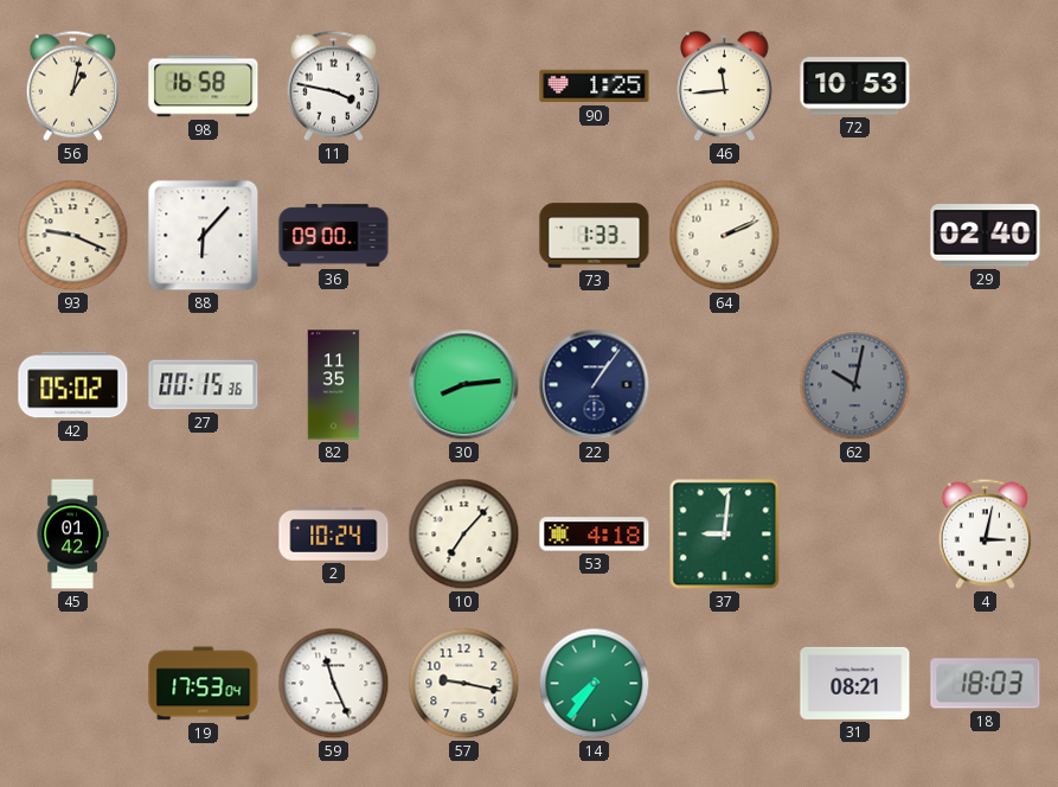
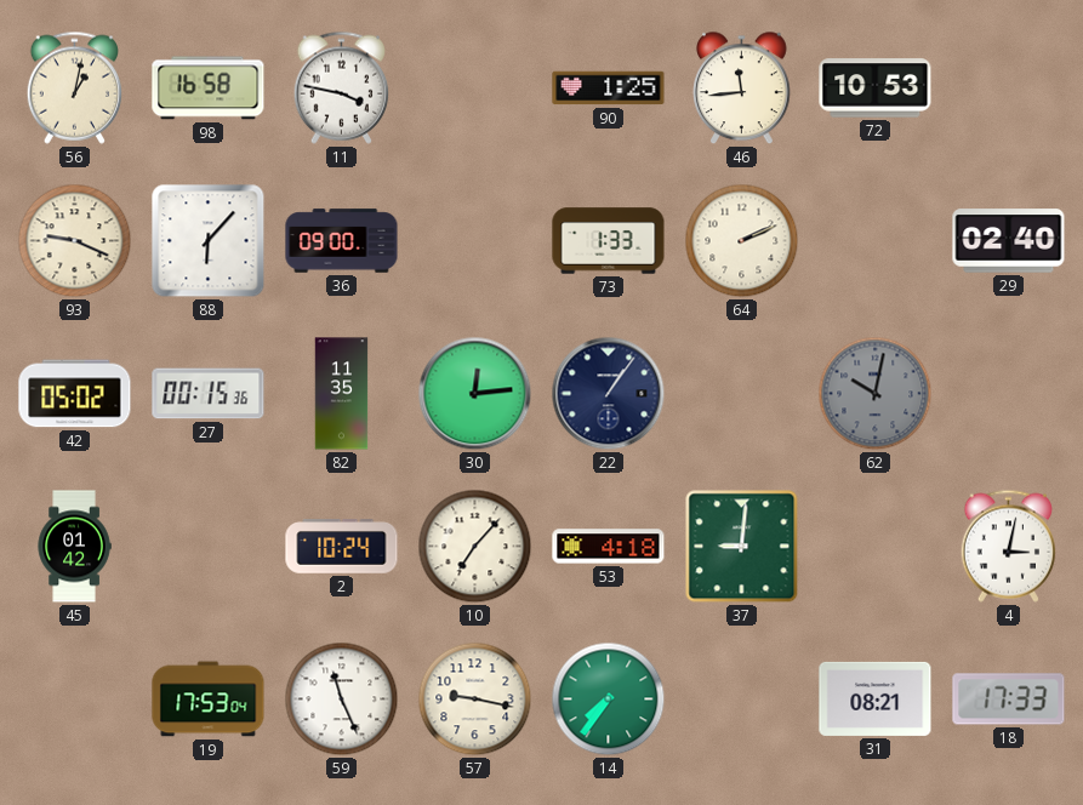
30: 8:14 -> 12:14 (475, 394)
18: 18:03 -> 17:33 (1009, 700)
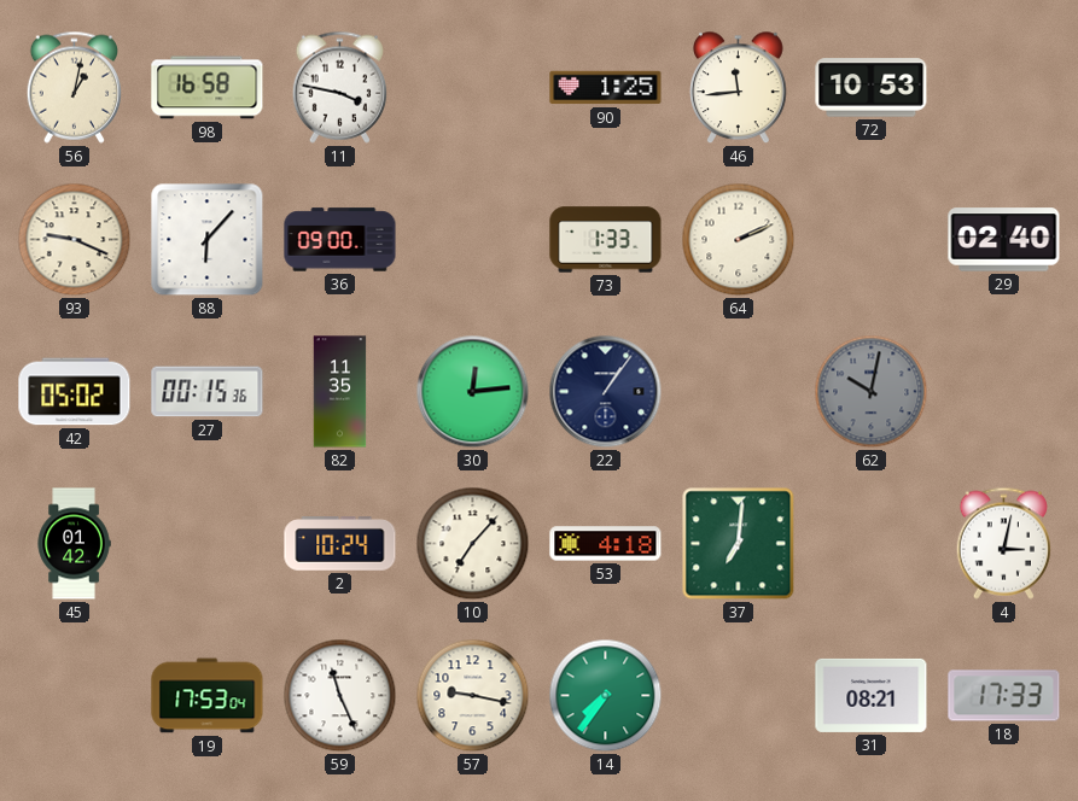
37: 9:01 -> 7:01 (739, 544)
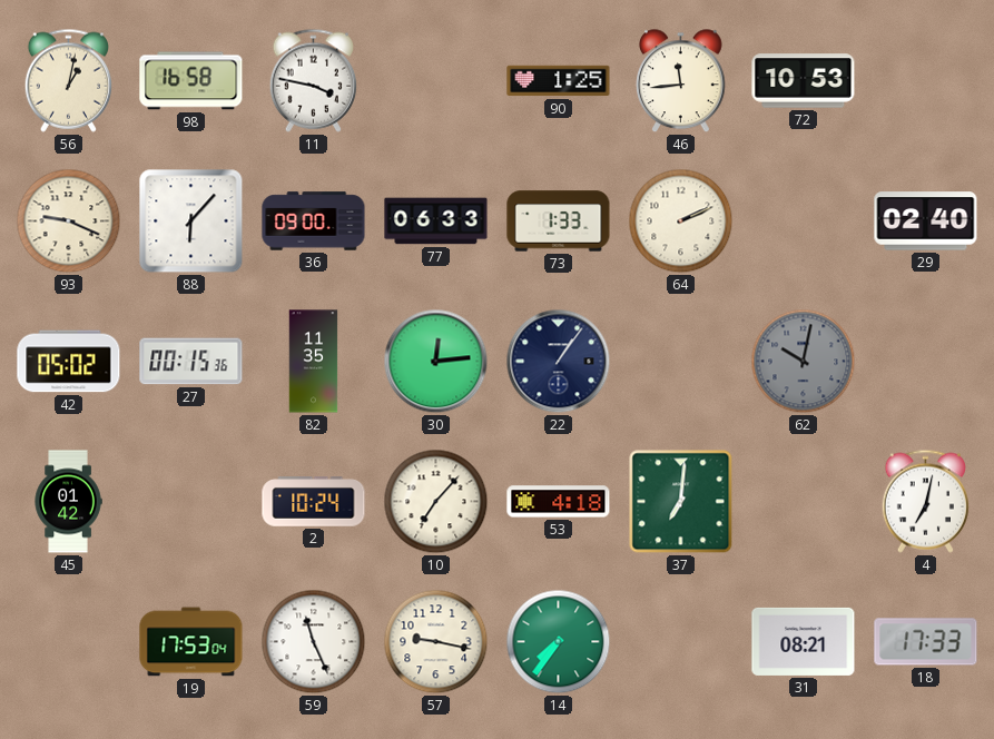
77: none -> 06:33 (436, 221)
4: 3:02 -> 7:02 (925, 501)
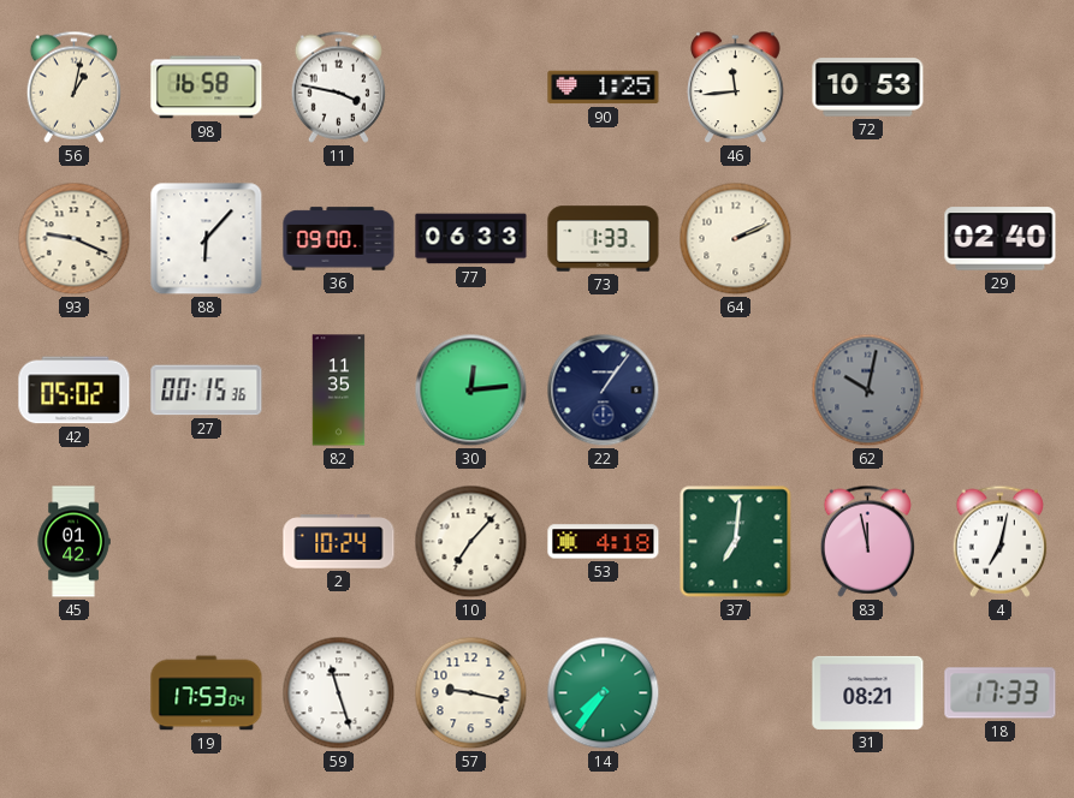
83: none -> 11:58 (867, 541)
59: 11:26 -> 11:27 (339, 693)
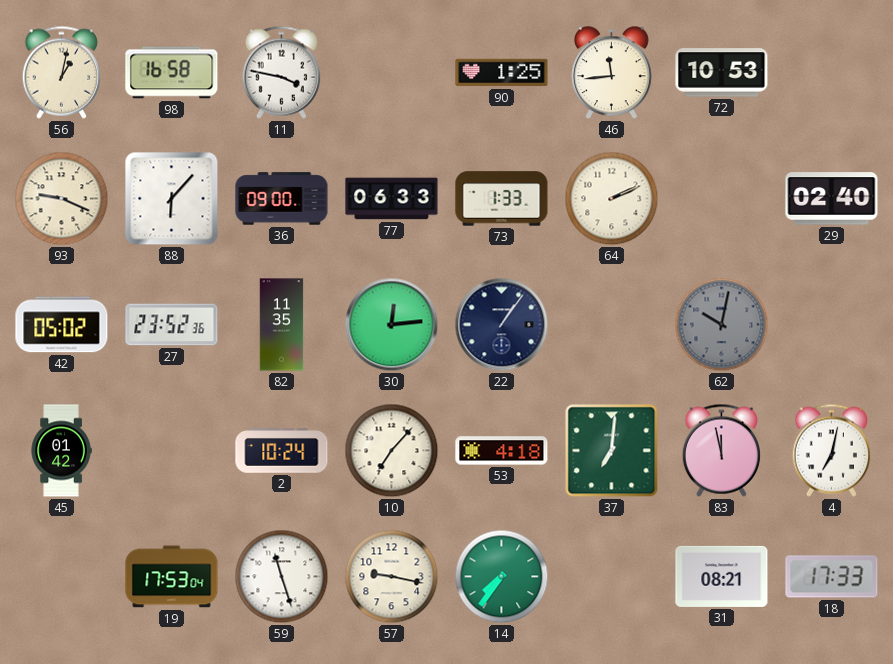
27: 00:15 -> 23:52 (172, 325)
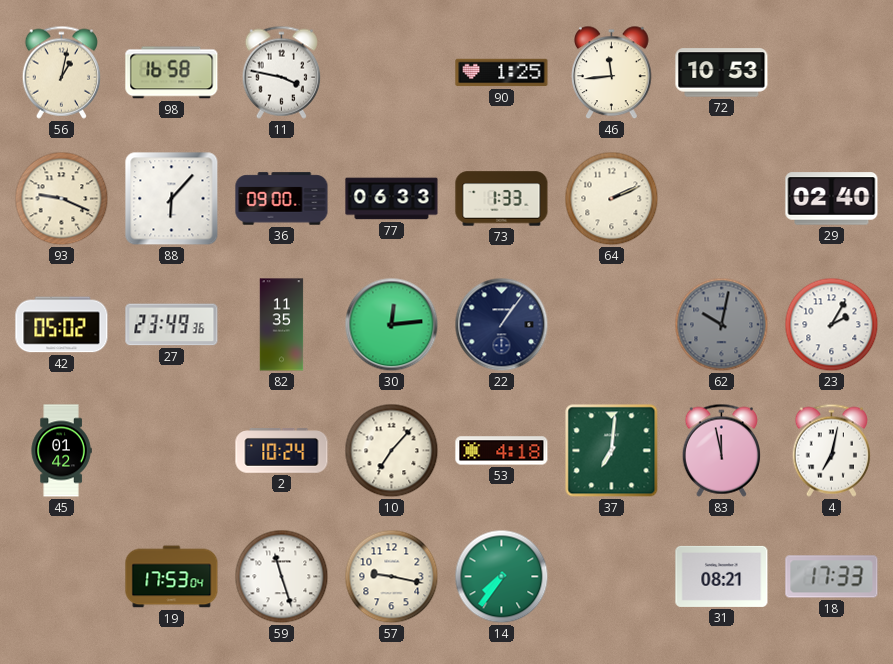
27: 23:52 -> 23:49 (172, 325)
23: none -> 2:05 (832, 325)
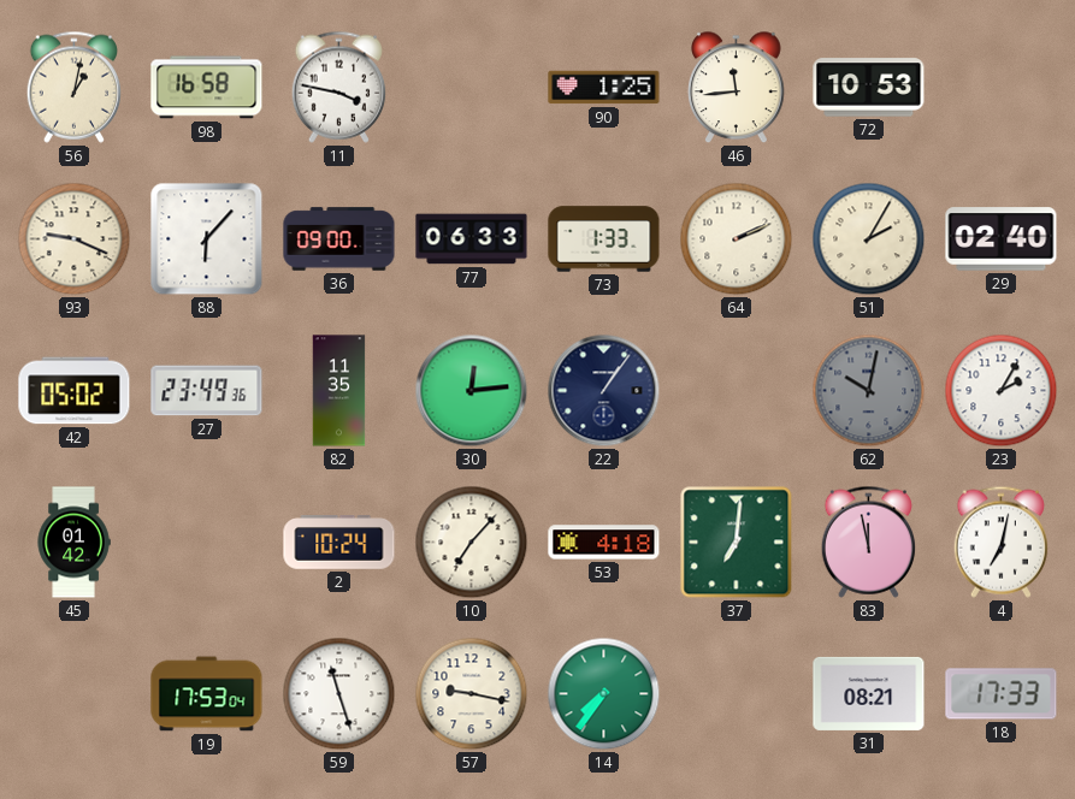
51: none -> 2:05 (869, 239)
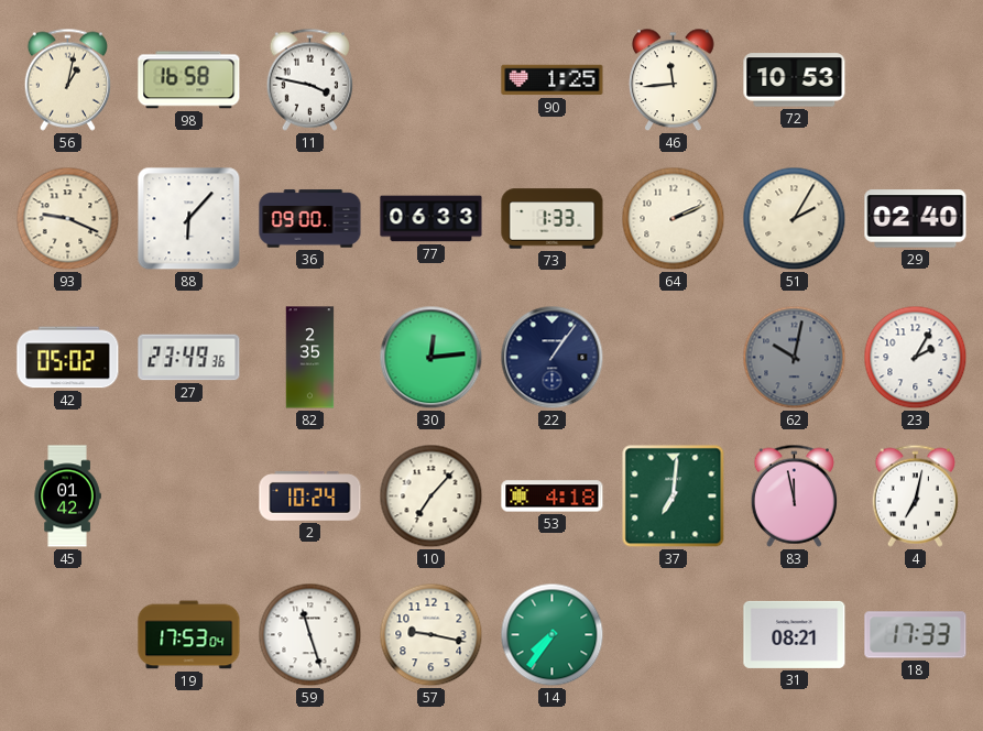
82: 11:35 -> 2:35 (310, 358)
